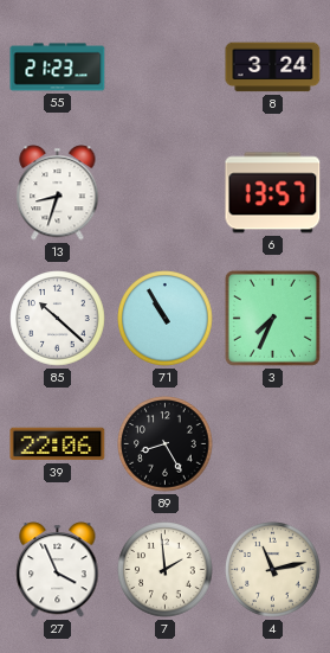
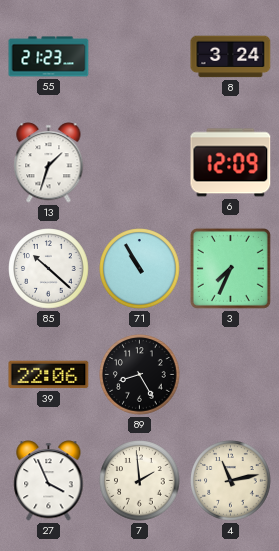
13: 8:33 -> 1:33 (49, 163)
6: 13:57 -> 12:09 (231, 163)
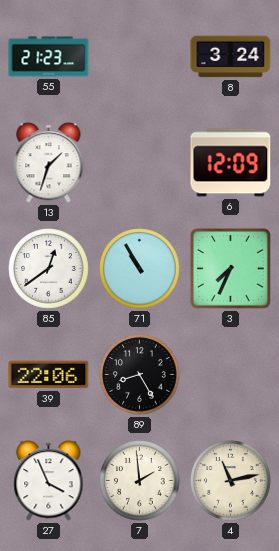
85: 10:22 -> 12:39 (49, 269)
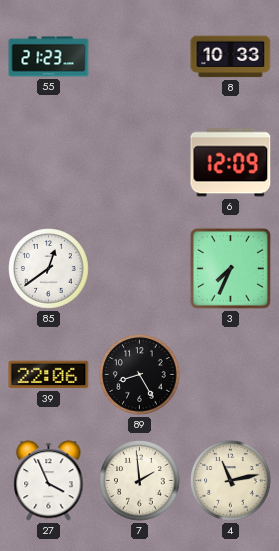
8: 3:24 -> 10:33 (231, 57)
13: 1:33 -> none (49, 163)
71: 10:55 -> none (140, 269)
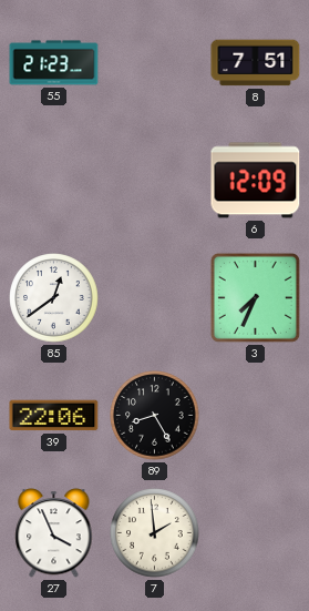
8: 10:33 -> 7:51 (256, 63)
4: 11:13 -> none (231, 481)
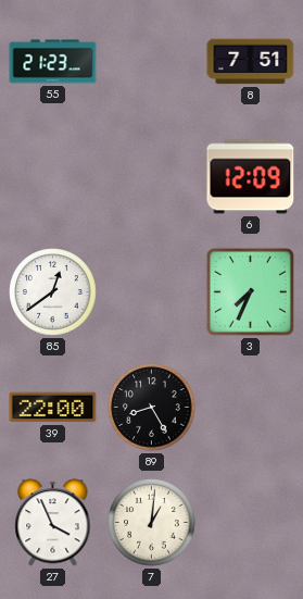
39: 22:06 -> 22:00 (53, 408)
7: 1:59 -> 1:01 (152, 523)
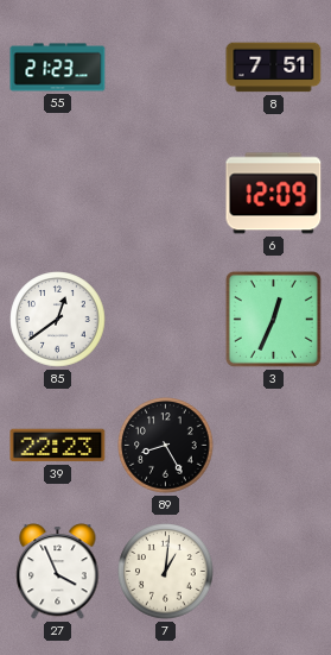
3: 7:34 -> 12:34 (273, 319)
39: 22:00 -> 22:23 (58, 446)
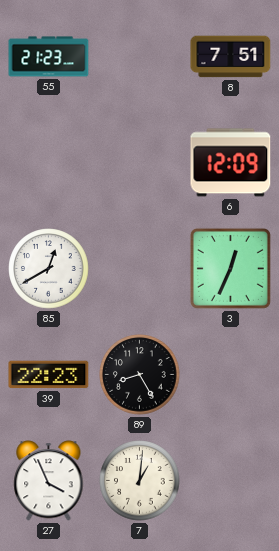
85: 12:39 -> 12:40 (49, 269)
